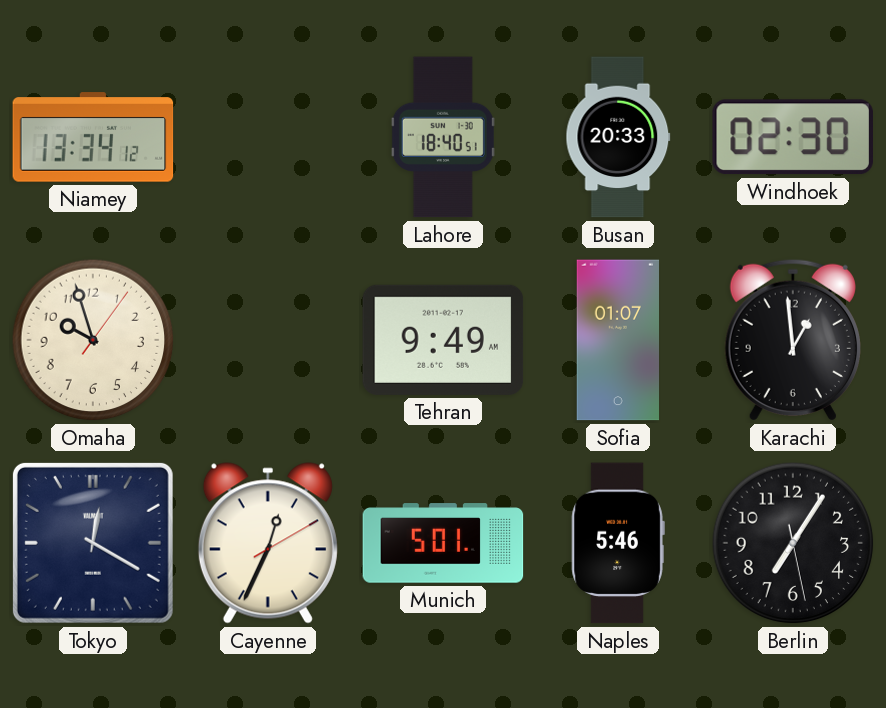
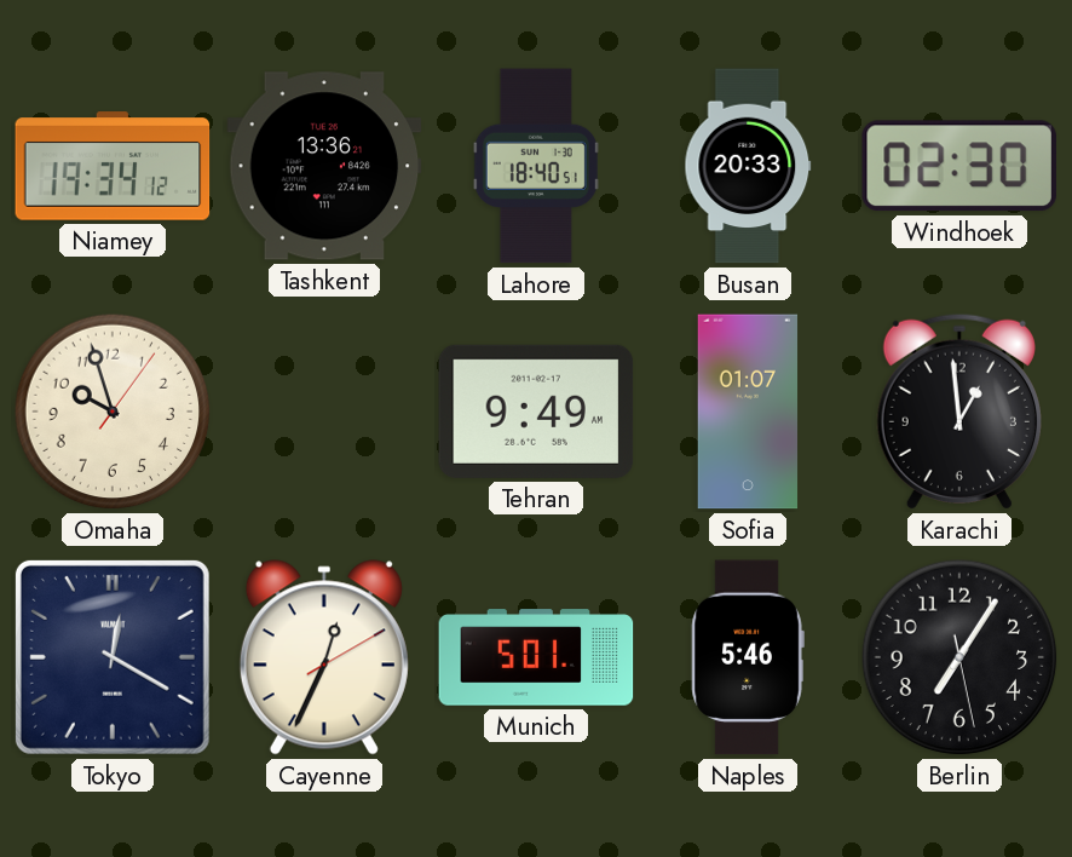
Niamey: 13:34 -> 19:34 (113, 166)
Tashkent: none -> 13:36 (324, 166)
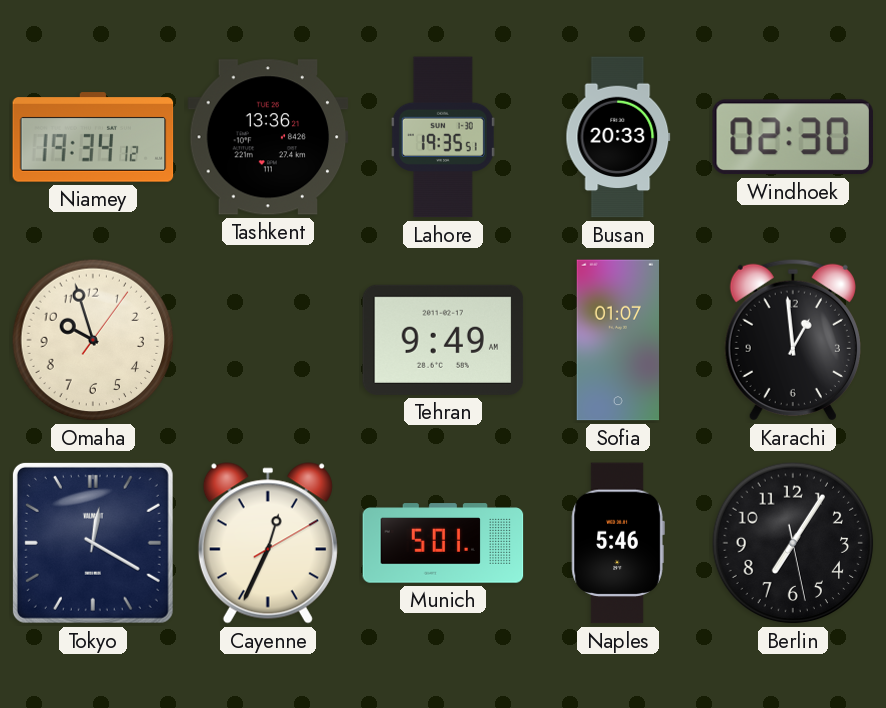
Lahore: 18:40 -> 19:35 (443, 137)
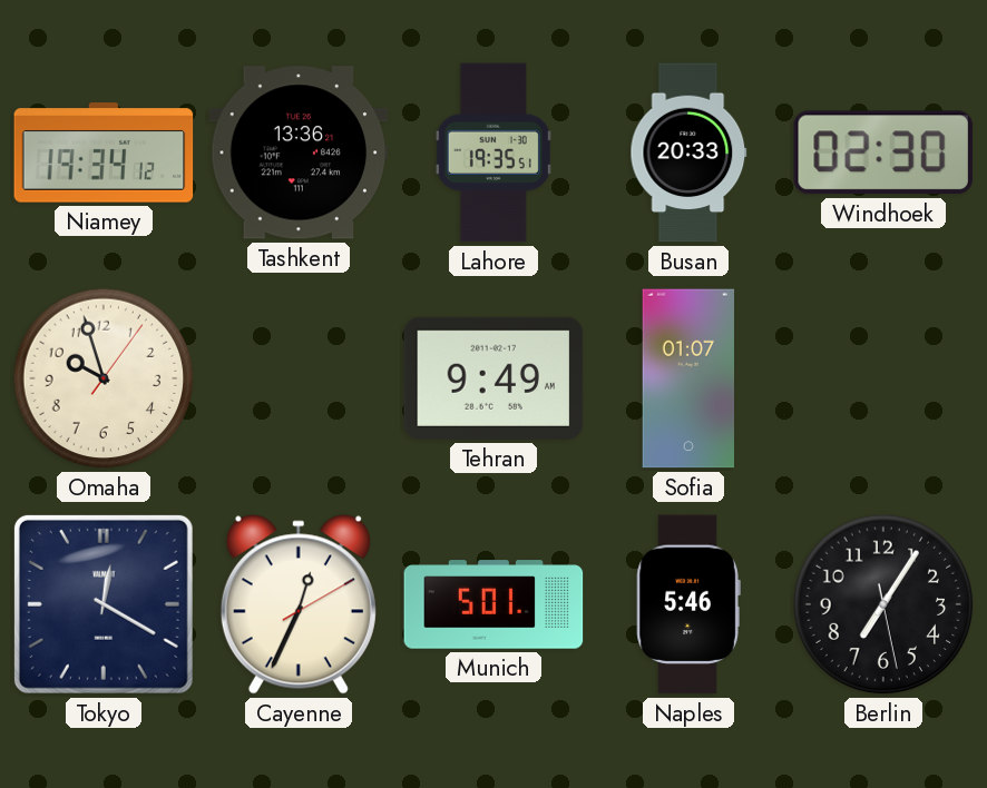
Karachi: 12:59 -> none (793, 340)
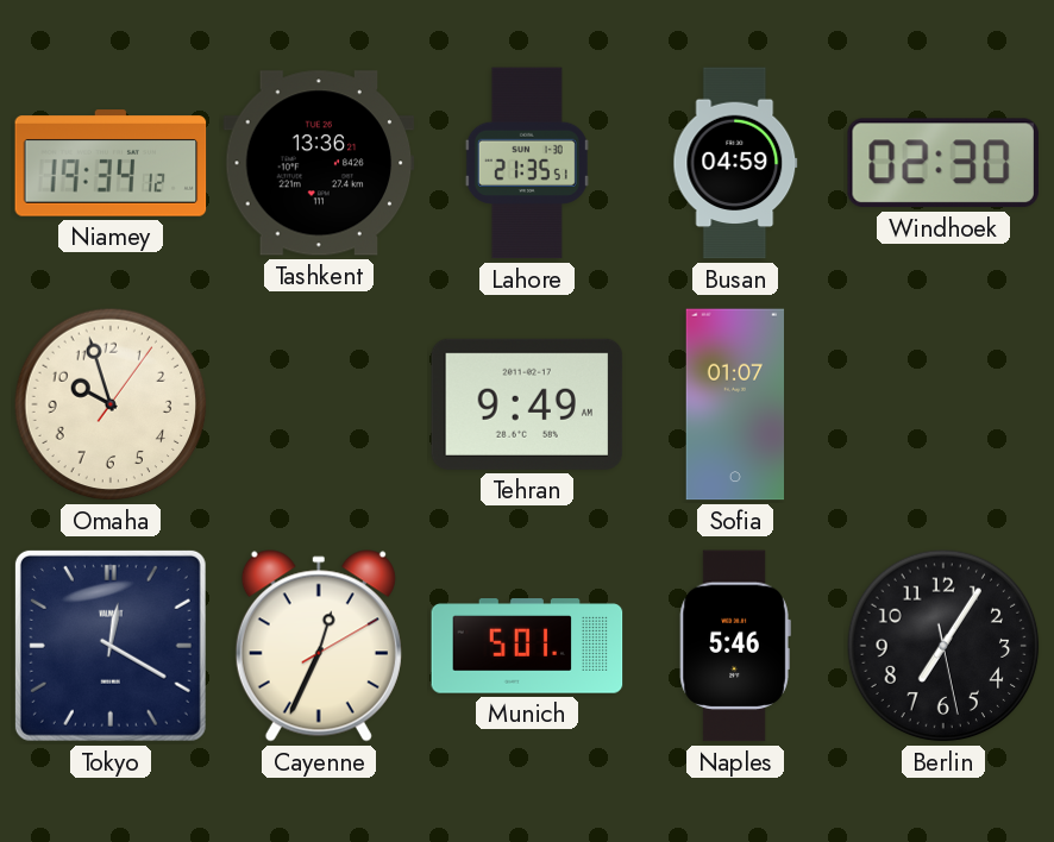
Lahore: 19:35 -> 21:35 (527, 163)
Busan: 20:33 -> 04:59 (735, 163)
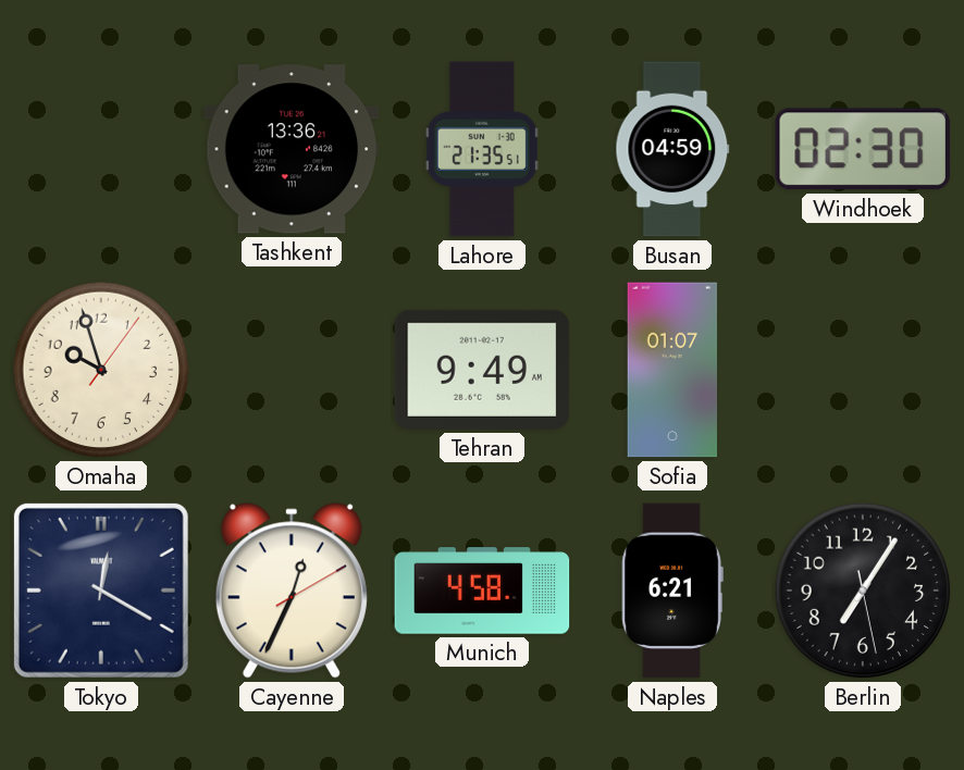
Niamey: 19:34 -> none (111, 163)
Munich: 5:01 -> 4:58 (482, 591)
Naples: 5:46 -> 6:21 (672, 591)
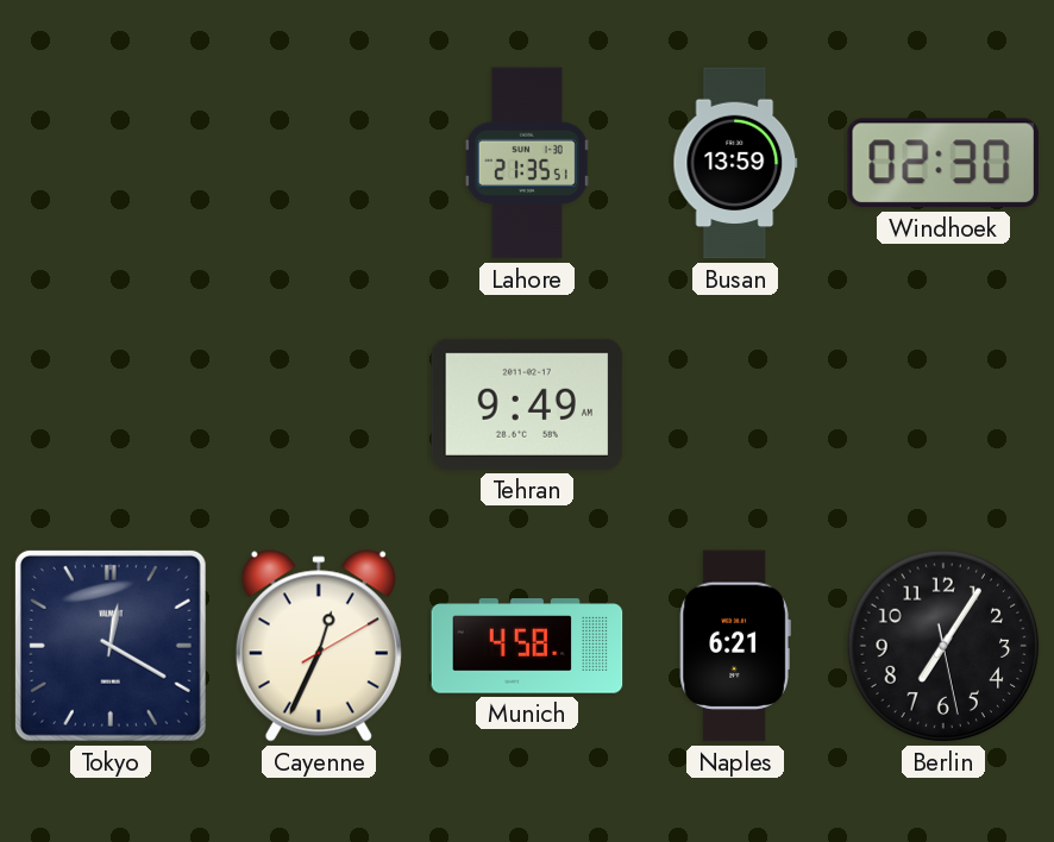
Tashkent: 13:36 -> none (292, 149)
Busan: 04:59 -> 13:59 (735, 163)
Omaha: 9:57 -> none (101, 370)
Sofia: 01:07 -> none (672, 370)
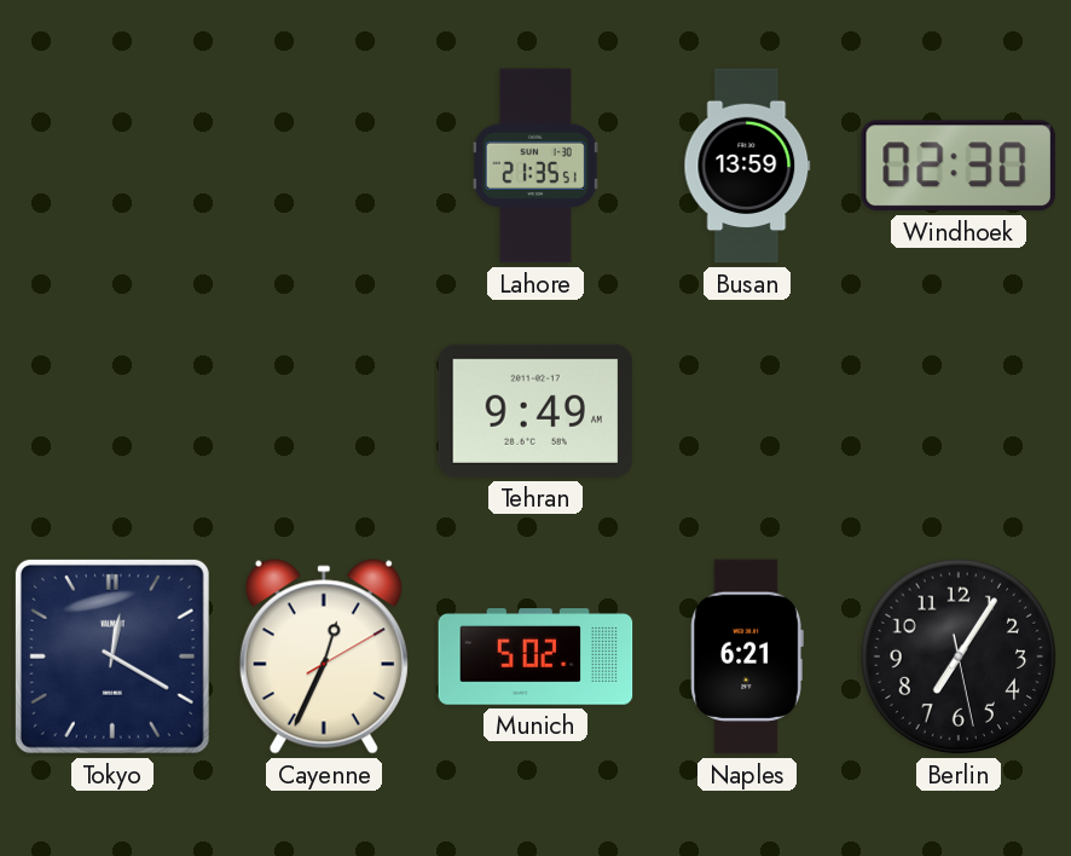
Munich: 4:58 -> 5:02 (535, 657)
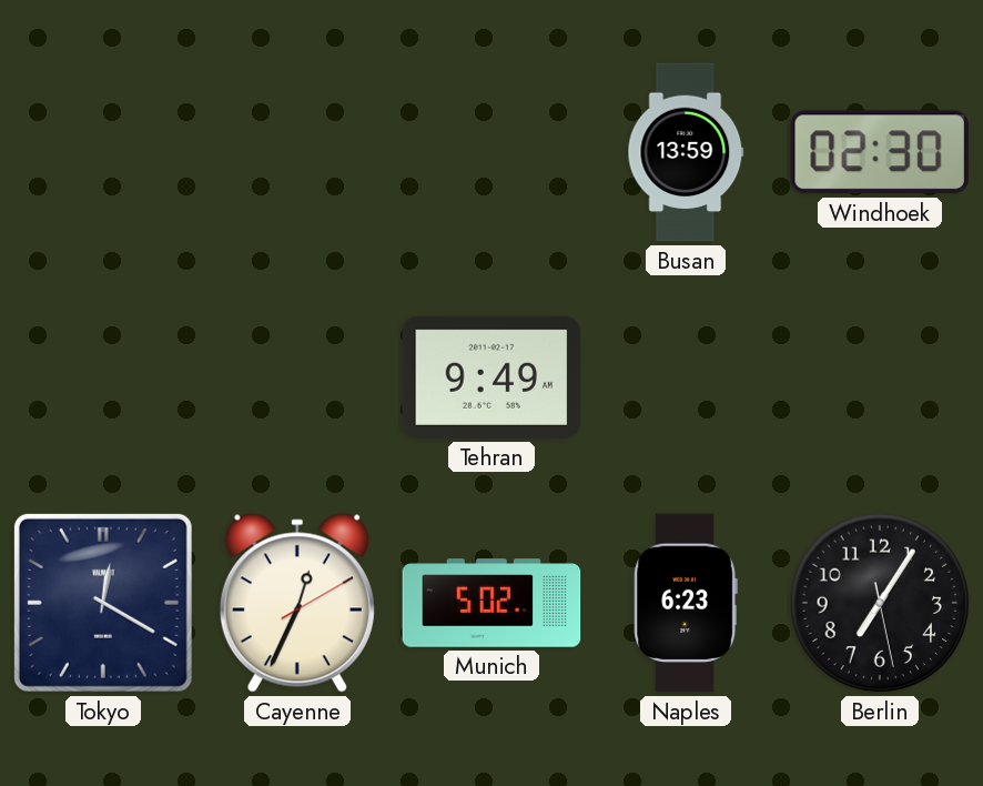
Lahore: 21:35 -> none (535, 166)
Naples: 6:21 -> 6:23 (686, 603)
